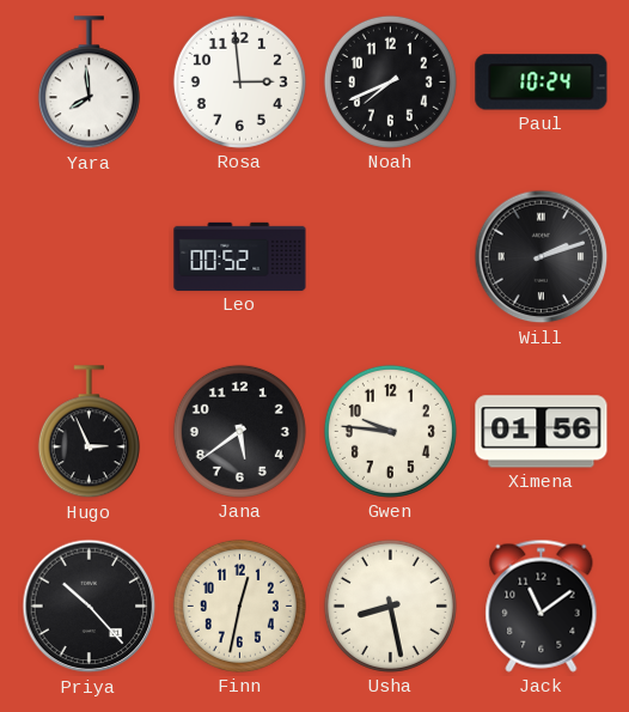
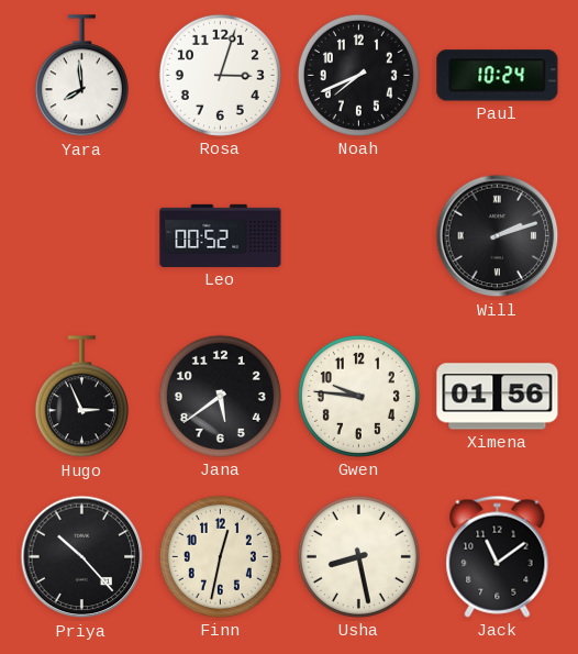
Rosa: 2:59 -> 3:03 (220, 75)
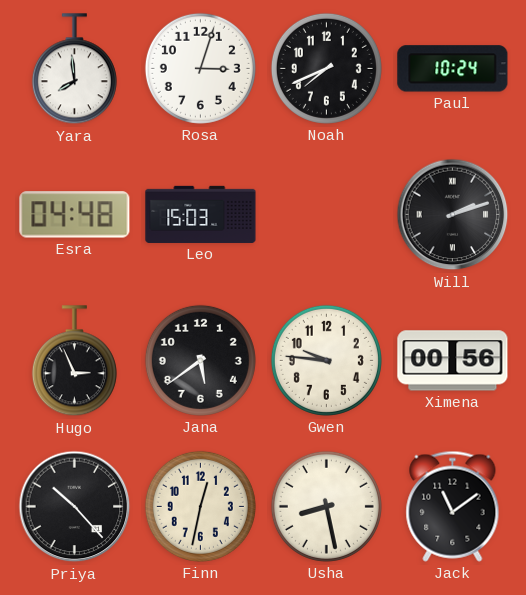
Esra: none -> 04:48 (75, 215)
Leo: 00:52 -> 15:03 (201, 214)
Ximena: 01:56 -> 00:56 (453, 361)
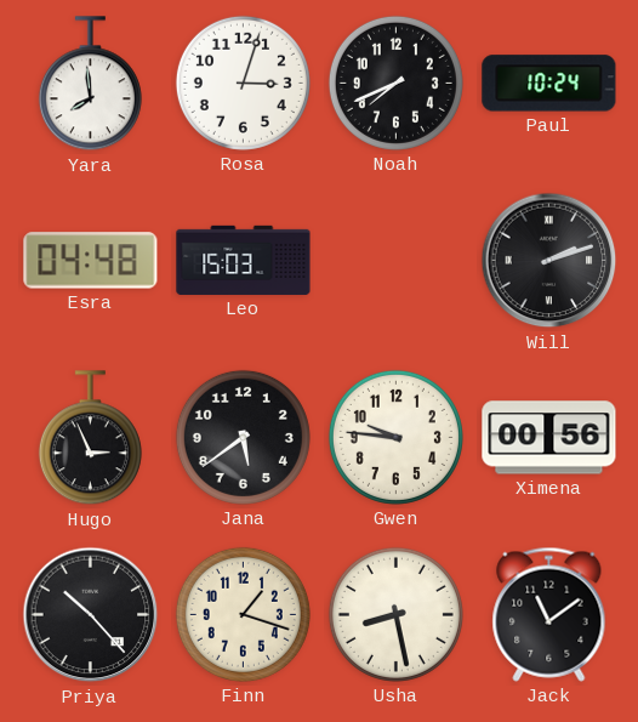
Finn: 12:32 -> 1:18 (243, 614)
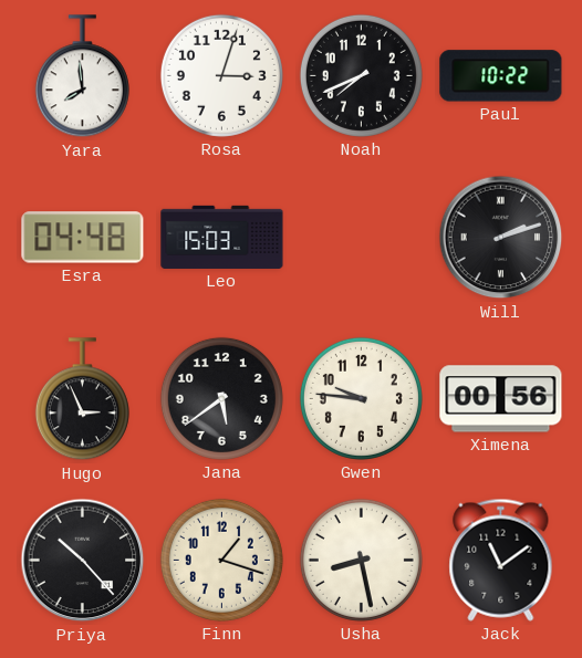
Paul: 10:24 -> 10:22 (501, 76)
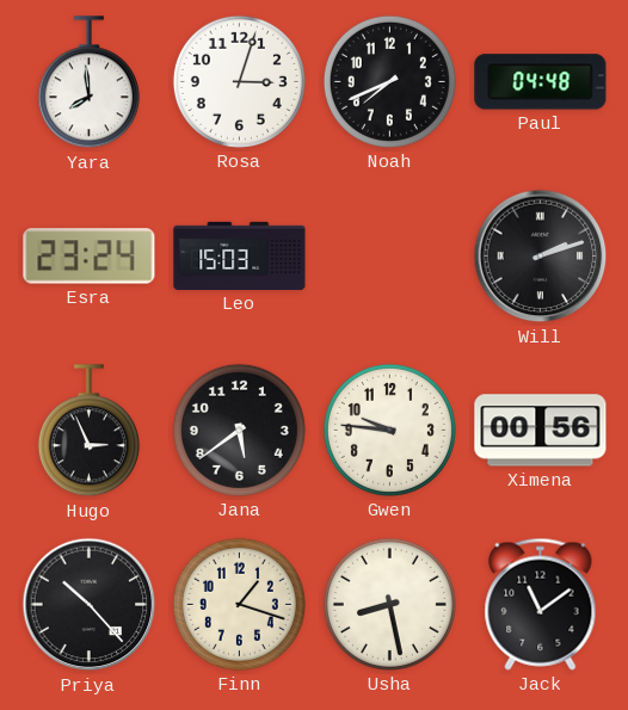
Paul: 10:22 -> 04:48 (541, 82)
Esra: 04:48 -> 23:24 (90, 257)
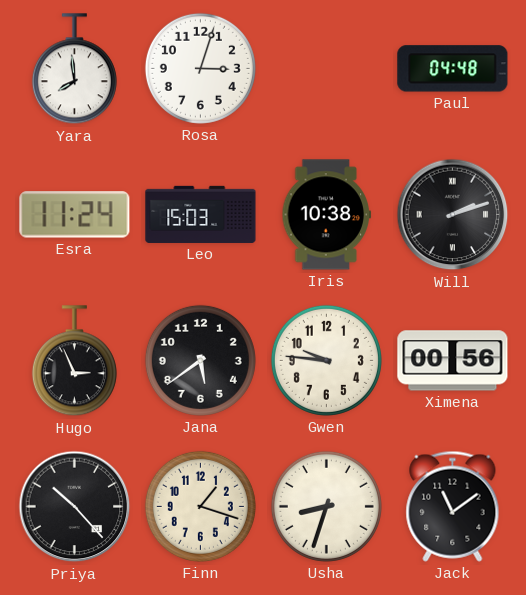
Noah: 7:41 -> none (389, 81)
Esra: 23:24 -> 11:24 (75, 215)
Iris: none -> 10:38 (327, 215)
Usha: 8:28 -> 8:33 (326, 506)
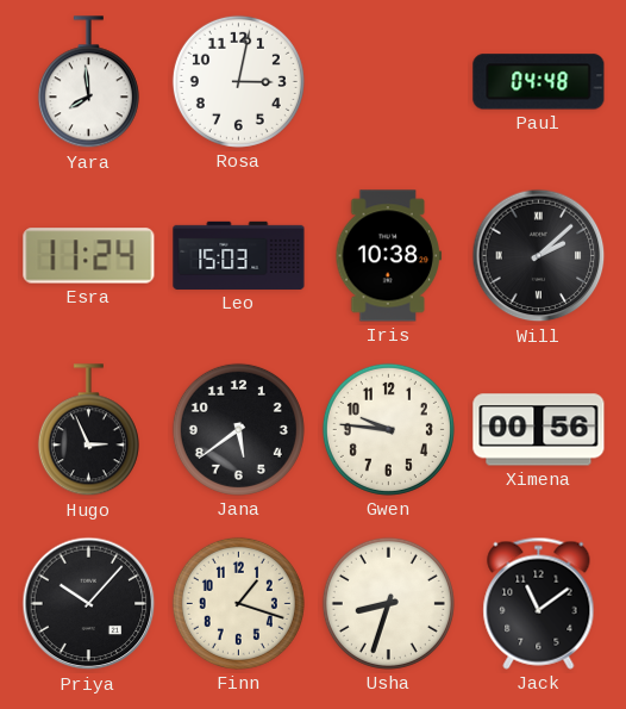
Rosa: 3:03 -> 3:02 (238, 81)
Will: 2:12 -> 2:08 (539, 256)
Priya: 10:23 -> 10:07 (89, 604)
